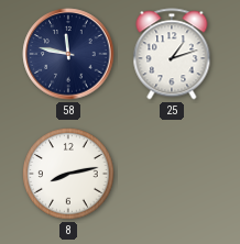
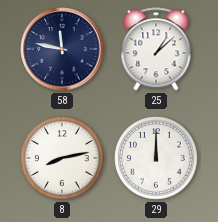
25: 1:12 -> 1:08 (156, 49)
29: none -> 12:00 (156, 158)
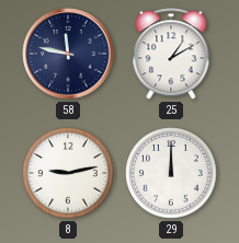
25: 1:08 -> 1:10 (171, 54)
8: 8:13 -> 9:13 (68, 173)
